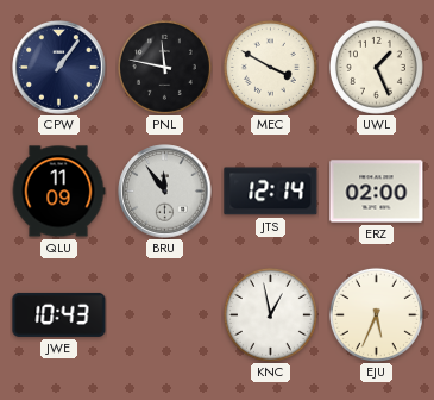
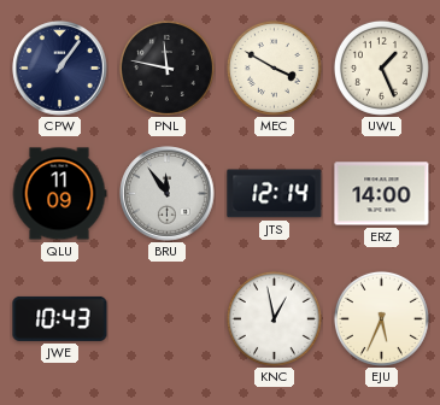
ERZ: 02:00 -> 14:00 (382, 194)
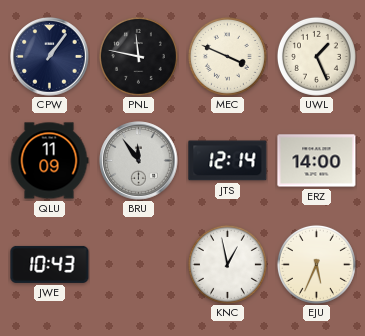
MEC: 3:50 -> 3:49 (227, 56)
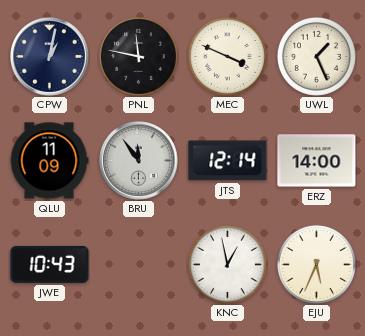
CPW: 1:06 -> 1:02 (50, 57)
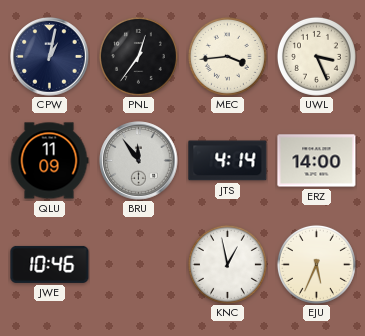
PNL: 11:47 -> 12:36 (138, 56)
MEC: 3:49 -> 3:44 (227, 56)
UWL: 1:26 -> 3:26 (316, 56)
JTS: 12:14 -> 4:14 (228, 161)
JWE: 10:43 -> 10:46 (50, 264)
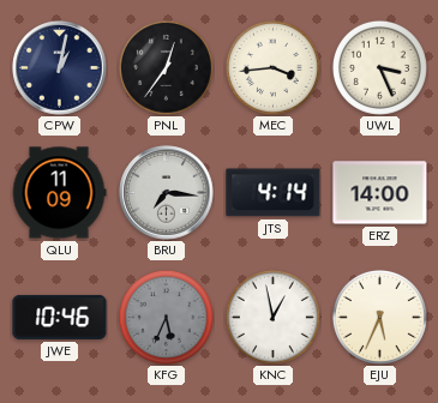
BRU: 11:54 -> 7:16 (167, 193)
KFG: none -> 5:34 (166, 317)
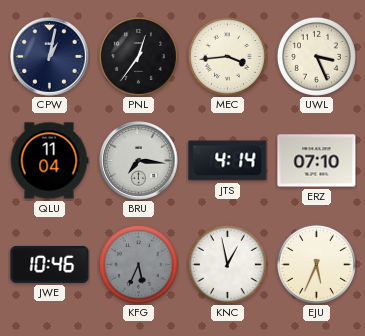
QLU: 11:09 -> 11:04 (49, 161)
ERZ: 14:00 -> 07:10 (317, 161)
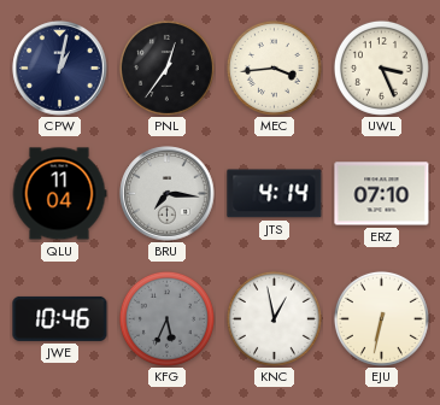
EJU: 5:34 -> 6:32 (381, 318)
